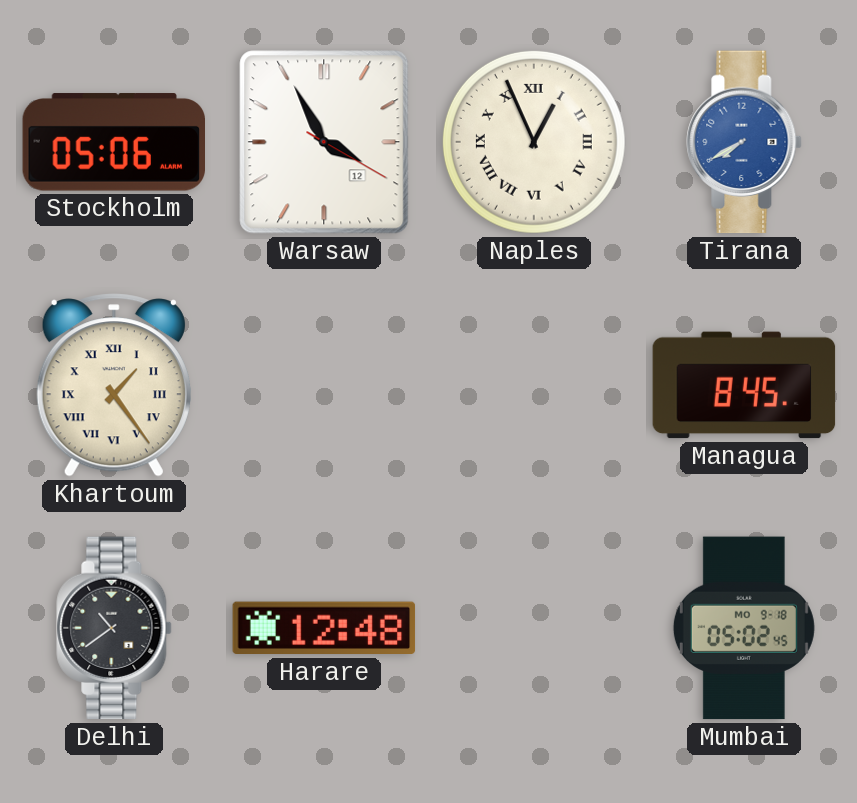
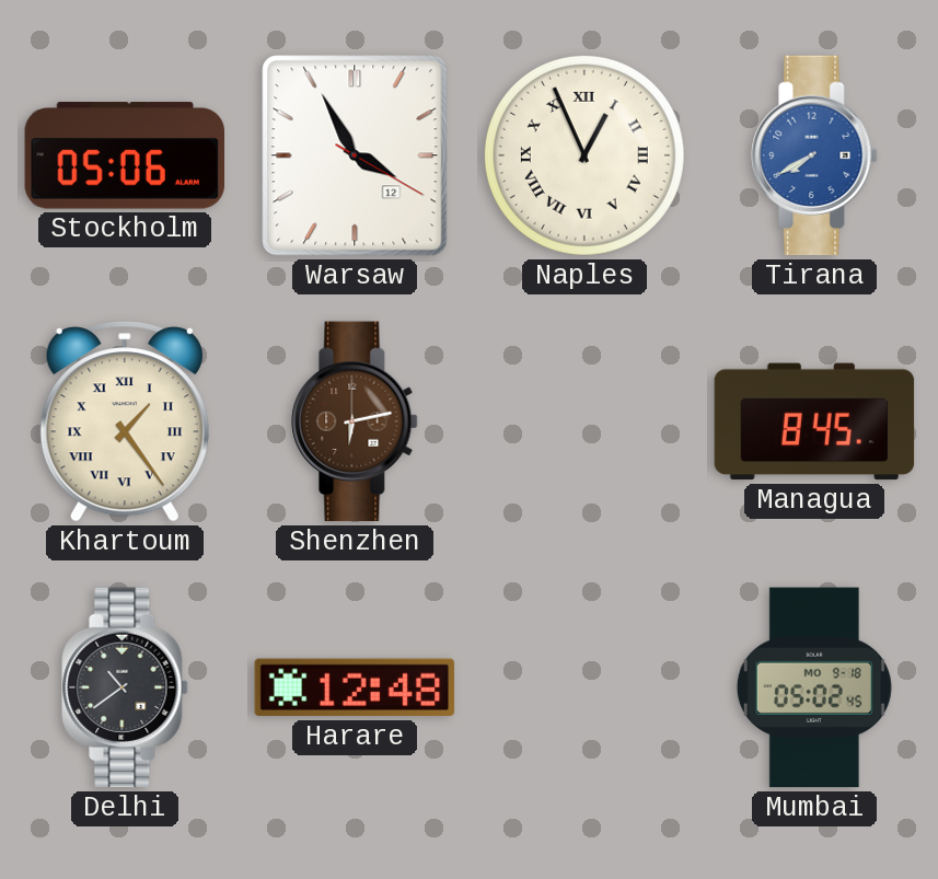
Shenzhen: none -> 6:13 (355, 421)
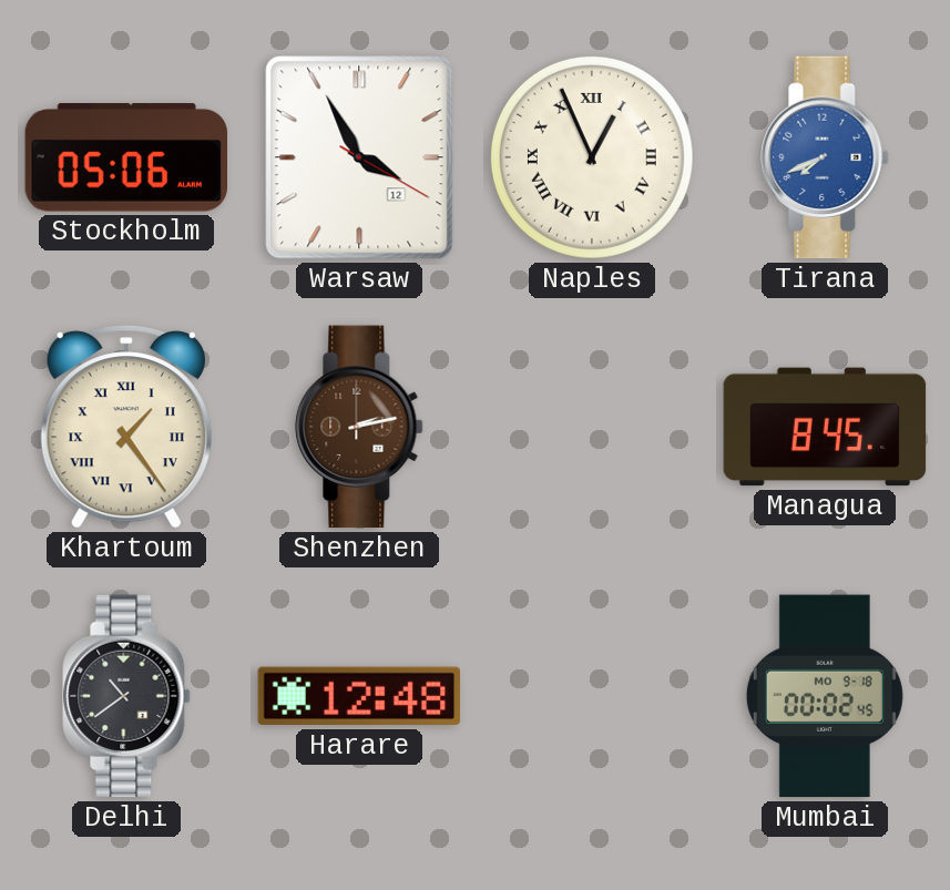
Tirana: 7:40 -> 7:41 (825, 157)
Shenzhen: 6:13 -> 2:13 (359, 427)
Mumbai: 05:02 -> 00:02 (825, 696)
